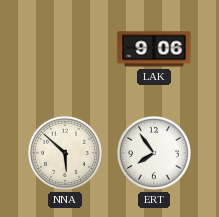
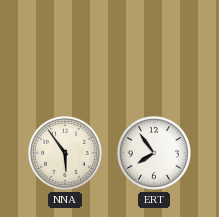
LAK: 9:06 -> none (154, 49)
NNA: 5:52 -> 5:54 (65, 153)
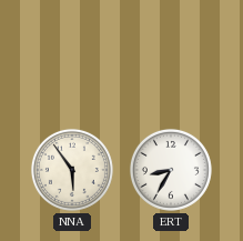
ERT: 7:54 -> 8:35 (171, 170)
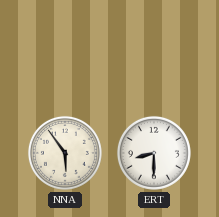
ERT: 8:35 -> 8:30 (154, 153)
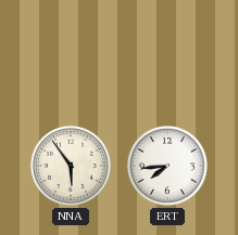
ERT: 8:30 -> 7:44 (167, 166)
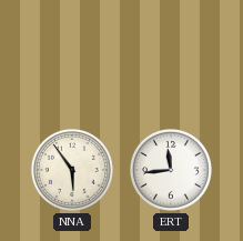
ERT: 7:44 -> 11:44 (171, 170)
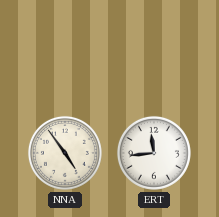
NNA: 5:54 -> 4:54 (65, 153)
